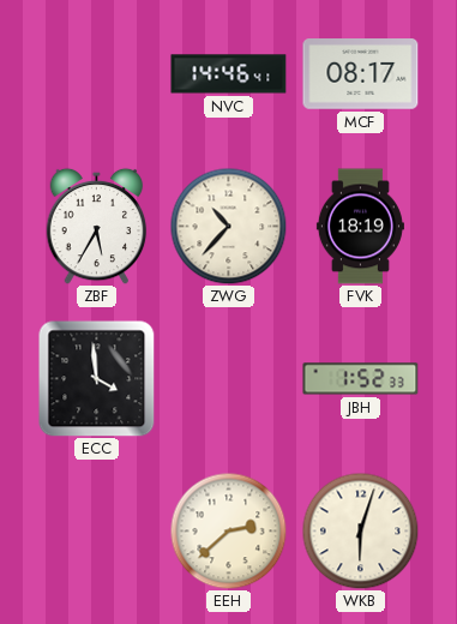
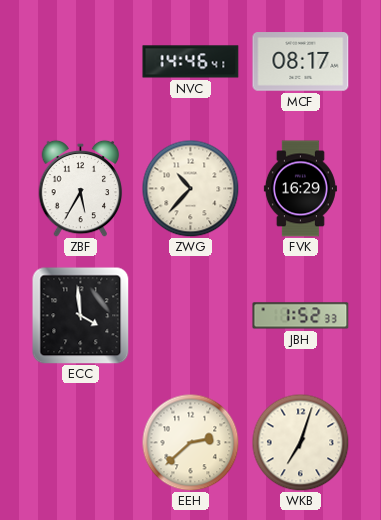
FVK: 18:19 -> 16:29 (300, 189)
WKB: 6:03 -> 7:03 (300, 442)
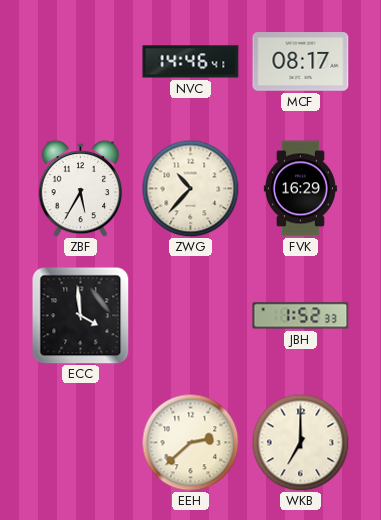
WKB: 7:03 -> 7:00 (300, 442)
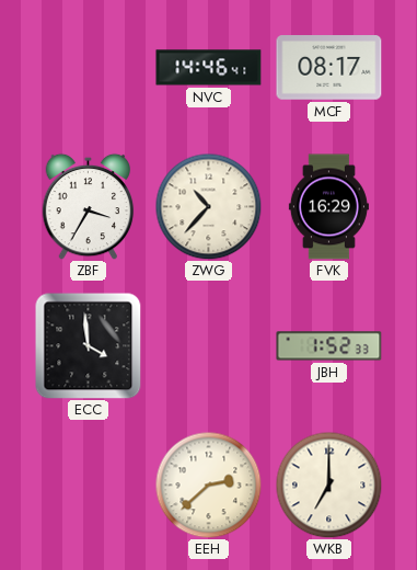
ZBF: 5:35 -> 3:35 (89, 206)
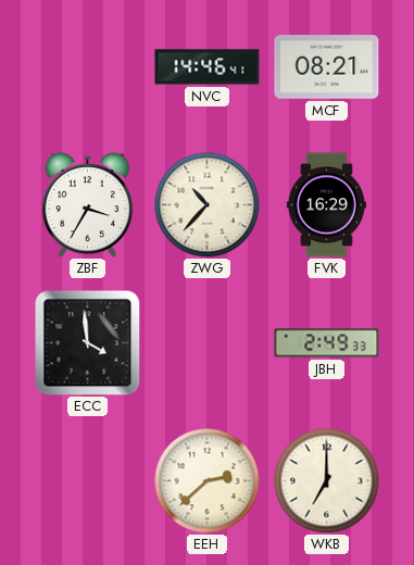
MCF: 08:17 -> 08:21 (327, 67)
JBH: 1:52 -> 2:49 (327, 343)
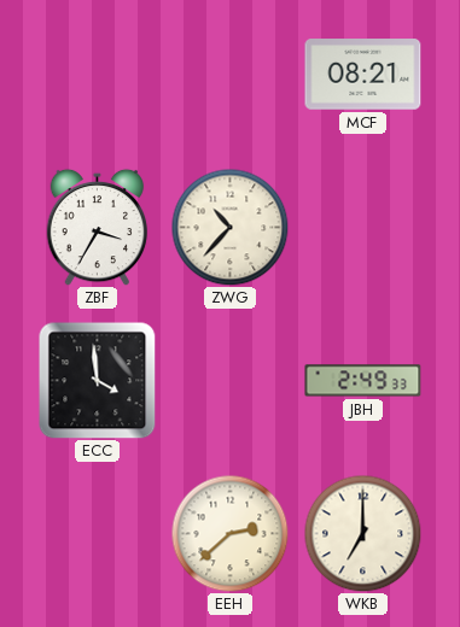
NVC: 14:46 -> none (208, 67)
FVK: 16:29 -> none (326, 205)
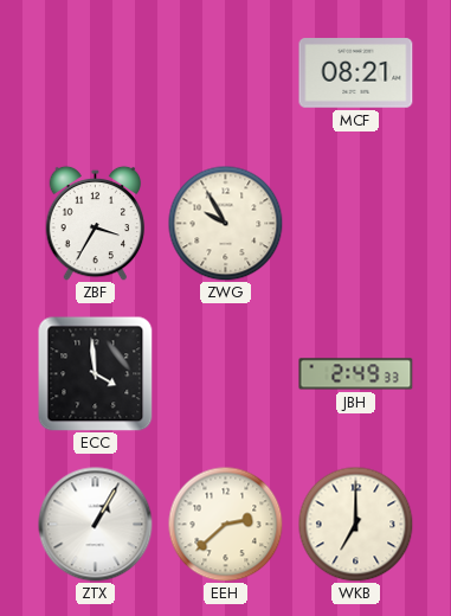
ZWG: 10:37 -> 9:55 (225, 223)
ZTX: none -> 1:05 (96, 525)
